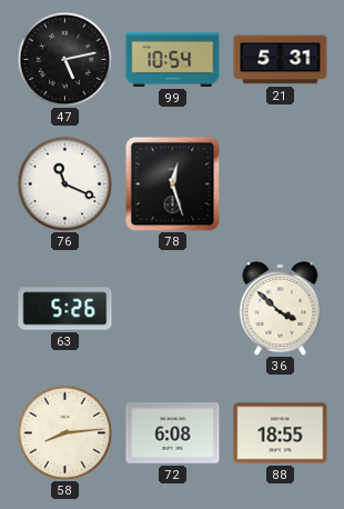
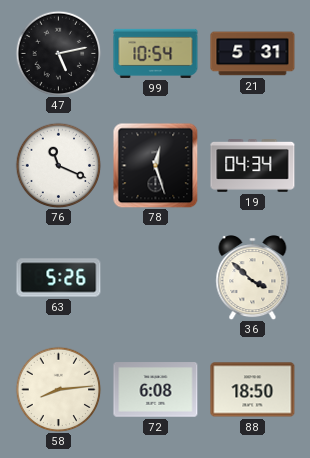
19: none -> 04:34 (253, 166)
88: 18:55 -> 18:50 (253, 390)
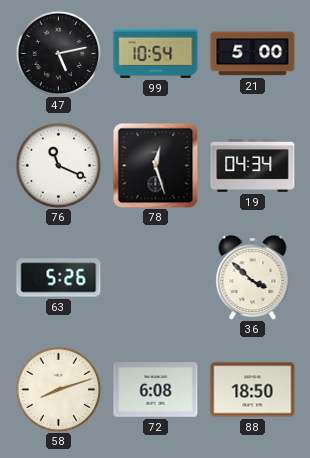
21: 5:31 -> 5:00 (253, 54)
58: 8:14 -> 8:12 (58, 389)
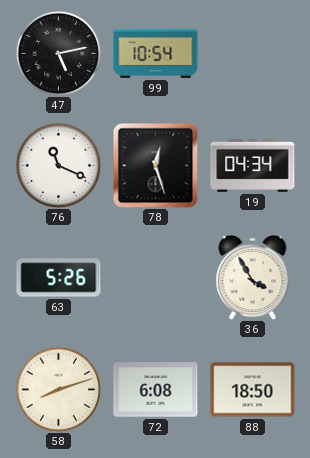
21: 5:00 -> none (253, 54)
36: 3:52 -> 3:55 (253, 278)
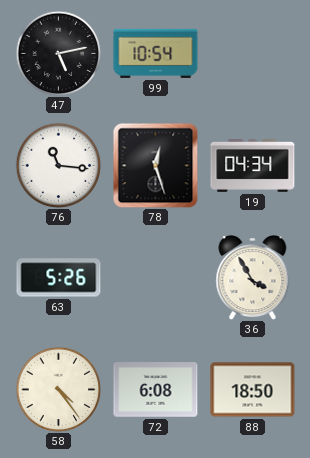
76: 11:19 -> 11:16 (58, 165)
58: 8:12 -> 4:24 (58, 389)
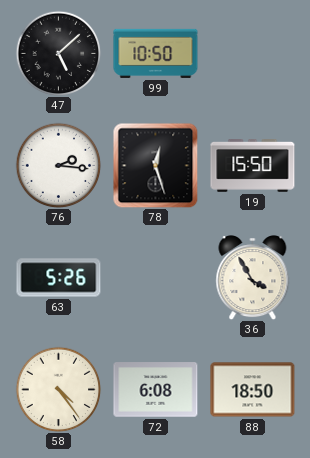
47: 5:13 -> 5:08 (58, 53)
99: 10:54 -> 10:50 (156, 53)
76: 11:16 -> 2:16 (58, 165)
19: 04:34 -> 15:50 (253, 166)
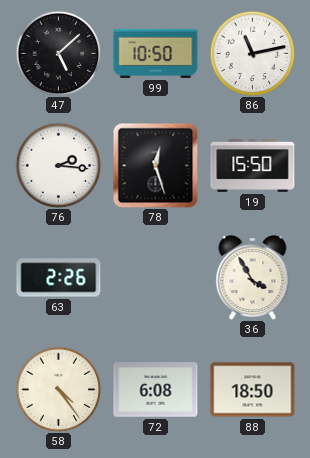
86: none -> 11:13 (252, 53)
63: 5:26 -> 2:26 (59, 278)
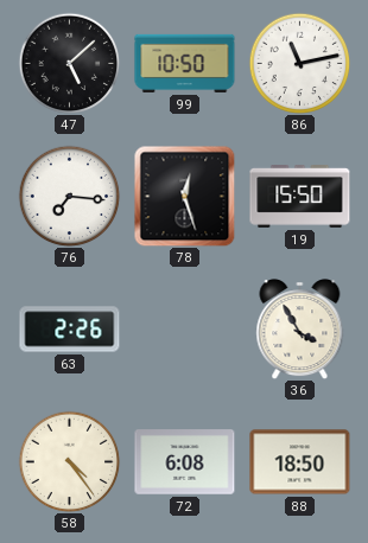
76: 2:16 -> 7:16 (69, 196)
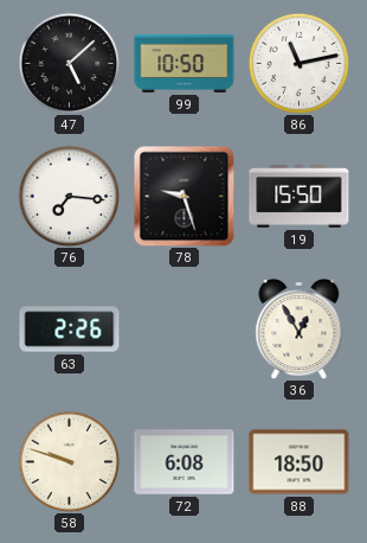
78: 12:27 -> 9:27 (183, 196)
36: 3:55 -> 12:55 (300, 330)
58: 4:24 -> 9:48 (69, 461)
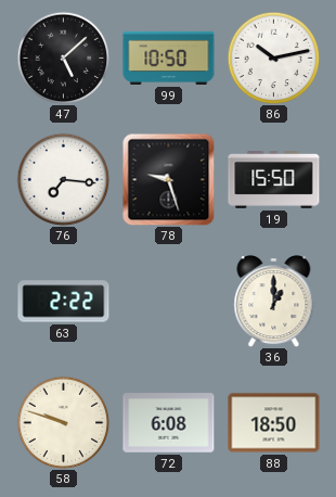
86: 11:13 -> 10:13 (273, 58)
63: 2:26 -> 2:22 (64, 302)
36: 12:55 -> 1:00 (274, 302)
